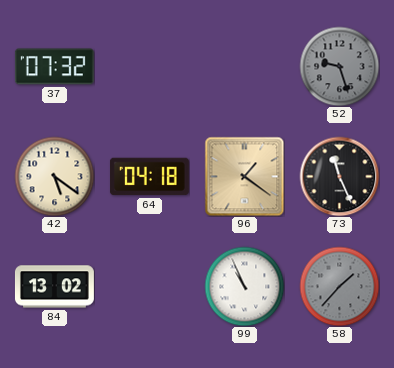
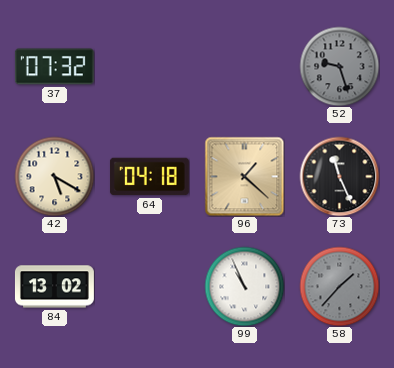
42: 5:21 -> 5:20 (54, 176)
96: 1:21 -> 1:22 (244, 176)
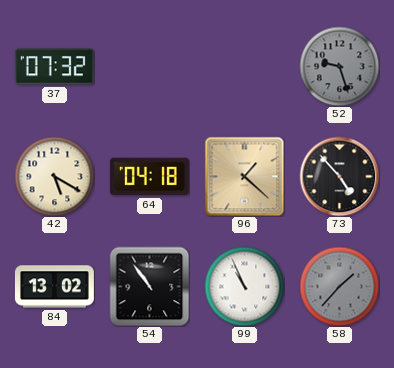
73: 11:26 -> 4:53 (339, 176)
54: none -> 10:54 (149, 286)
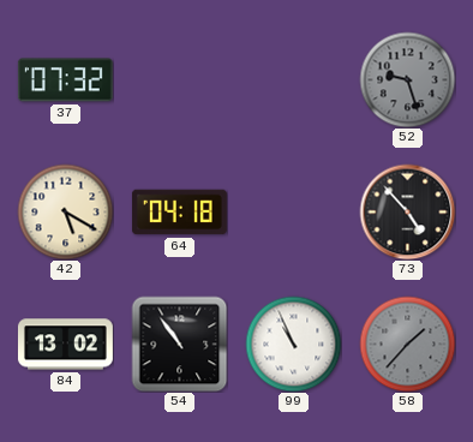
96: 1:22 -> none (244, 176)
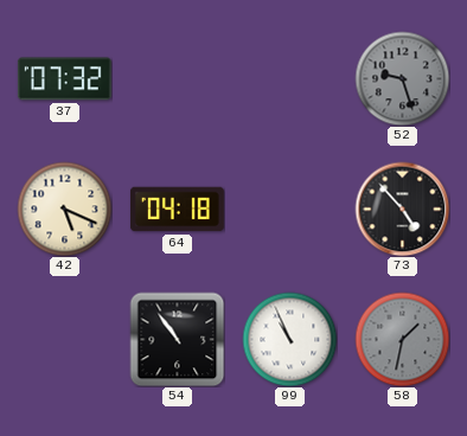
42: 5:20 -> 5:19 (64, 209)
84: 13:02 -> none (65, 345)
58: 1:37 -> 1:32 (402, 339)
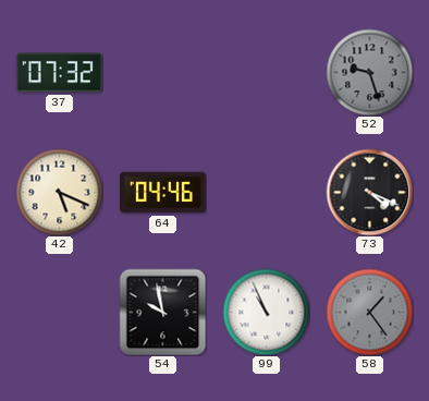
64: 04:18 -> 04:46 (162, 193)
73: 4:53 -> 4:19 (369, 192)
54: 10:54 -> 9:58 (162, 312)
58: 1:32 -> 1:24 (369, 312)
